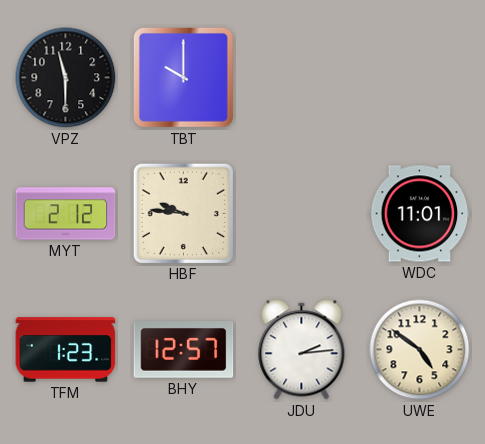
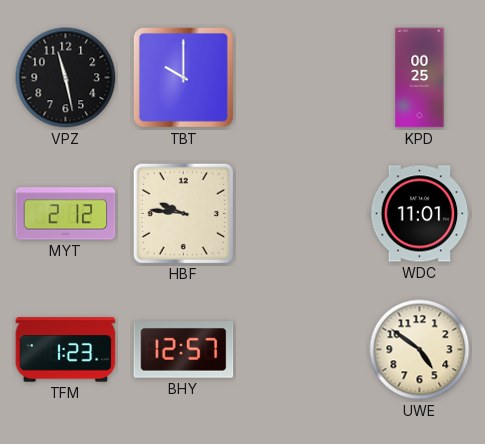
VPZ: 11:30 -> 11:28 (66, 78)
KPD: none -> 00:25 (420, 78)
JDU: 2:14 -> none (302, 350)
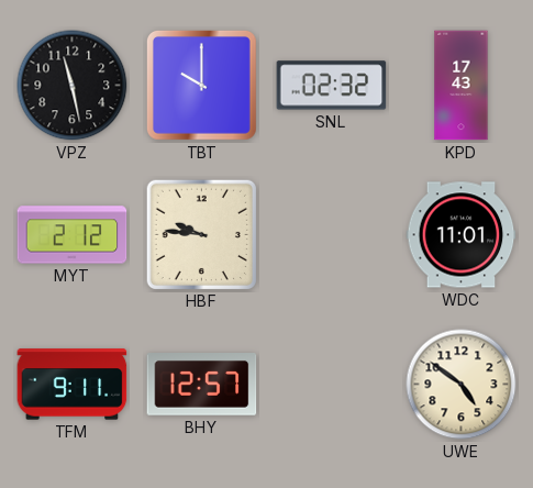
SNL: none -> 02:32 (332, 86)
KPD: 00:25 -> 17:43 (462, 86)
TFM: 1:23 -> 9:11 (73, 385)
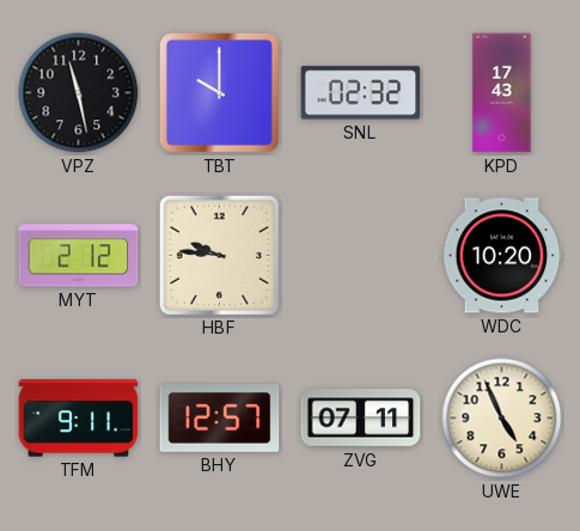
WDC: 11:01 -> 10:20 (502, 256)
ZVG: none -> 07:11 (361, 419)
UWE: 4:51 -> 4:56 (502, 419)
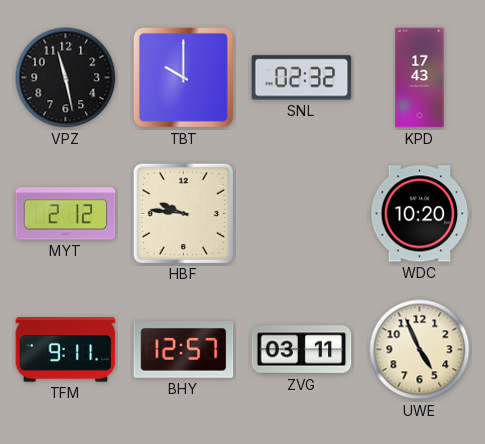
ZVG: 07:11 -> 03:11 (302, 350)
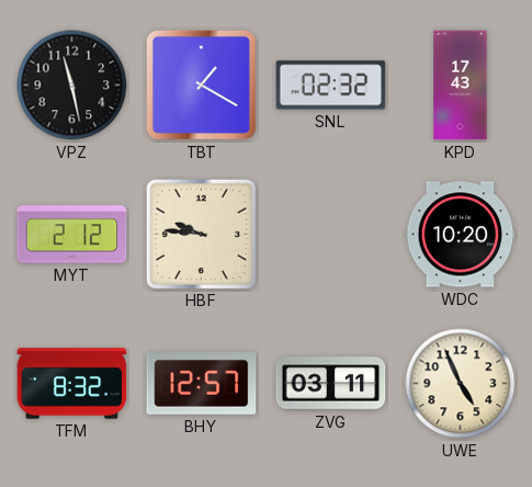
TBT: 10:00 -> 1:20 (201, 84)
TFM: 9:11 -> 8:32 (72, 384)
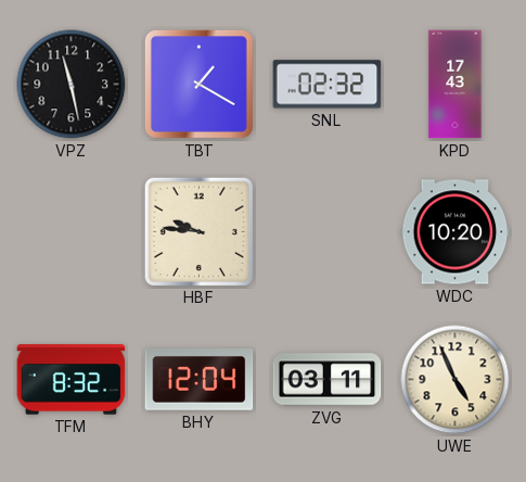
MYT: 2:12 -> none (72, 235)
BHY: 12:57 -> 12:04 (200, 380)
